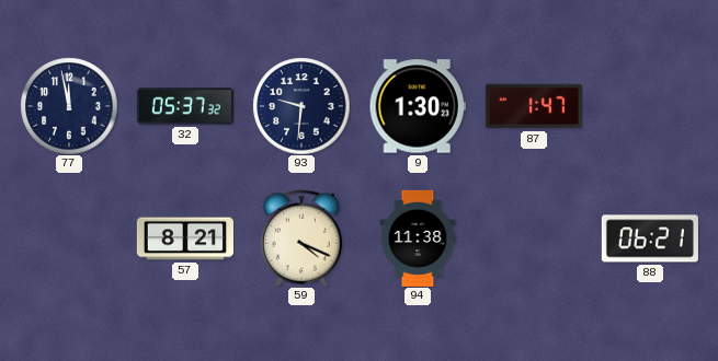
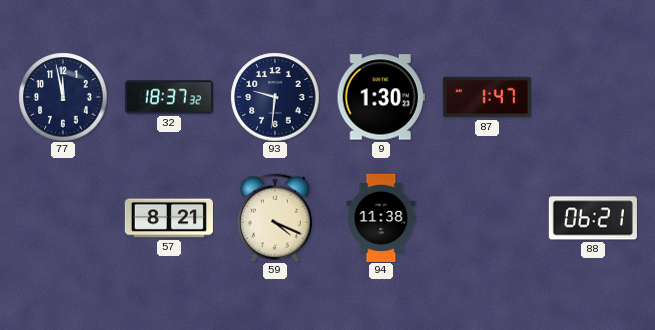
32: 05:37 -> 18:37 (169, 97)
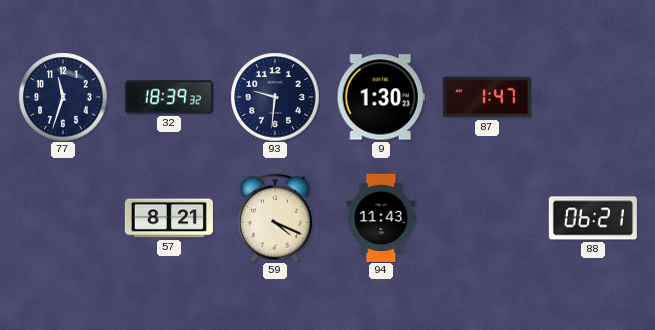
77: 11:58 -> 11:33 (63, 97)
32: 18:37 -> 18:39 (169, 97)
94: 11:38 -> 11:43 (381, 218)
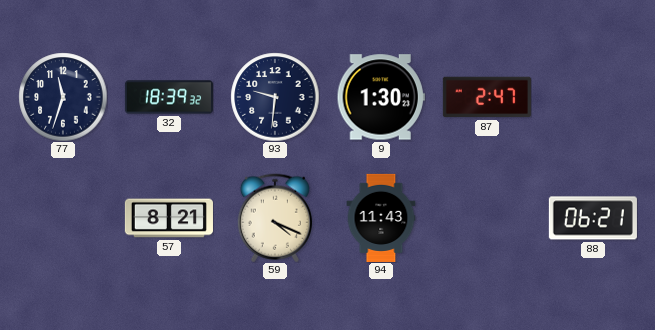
87: 1:47 -> 2:47 (487, 97)
